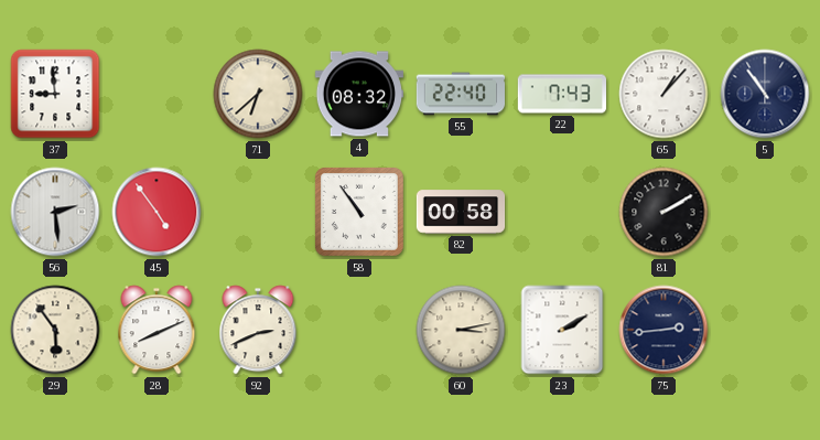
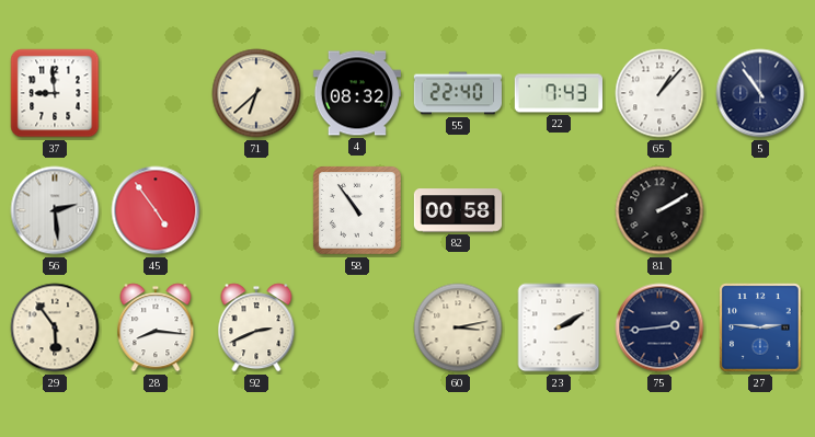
28: 8:11 -> 8:16 (156, 327)
27: none -> 2:46 (760, 327)
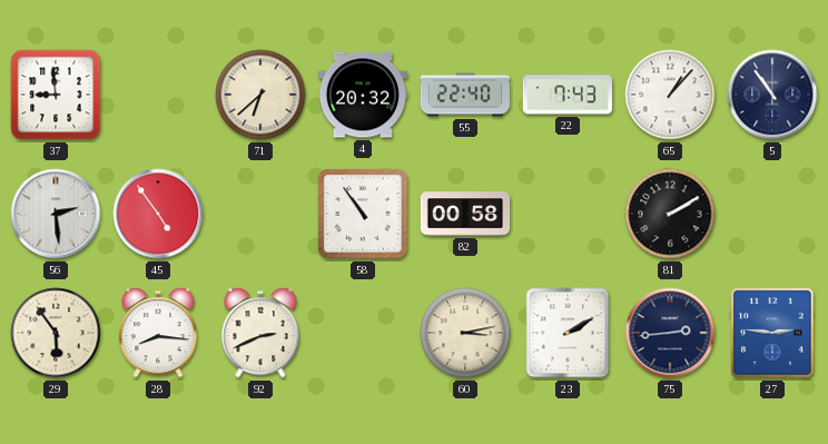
4: 08:32 -> 20:32 (362, 95)
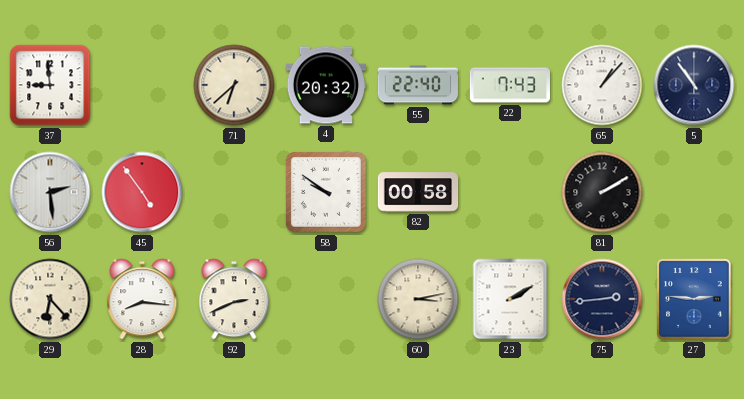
58: 10:54 -> 9:51 (326, 192)
29: 5:54 -> 6:23 (50, 299)
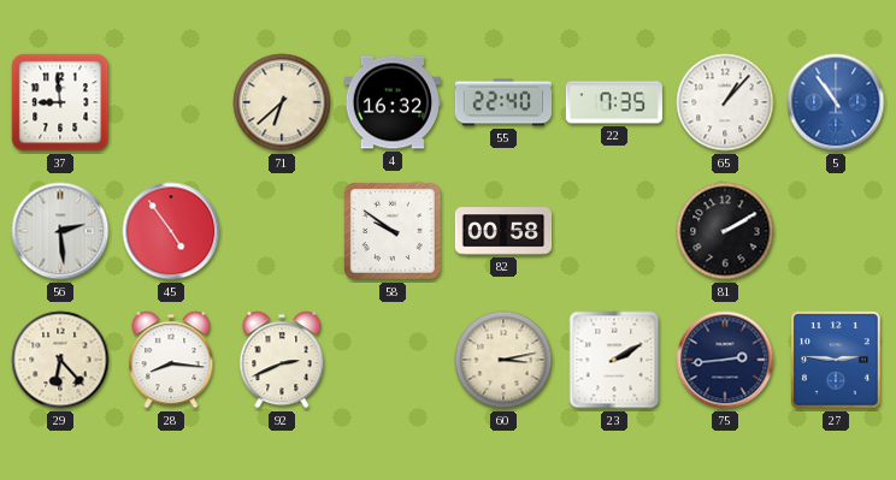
4: 20:32 -> 16:32 (391, 102)
22: 7:43 -> 7:35 (614, 102)
5 dial: navy -> blue (836, 102)
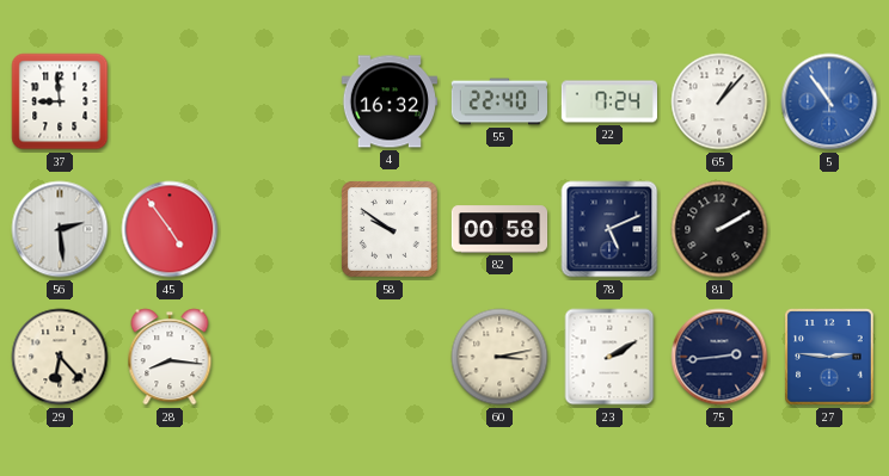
71: 6:38 -> none (282, 102)
22: 7:35 -> 7:24 (609, 101)
78: none -> 5:11 (609, 229)
92: 2:41 -> none (282, 360)
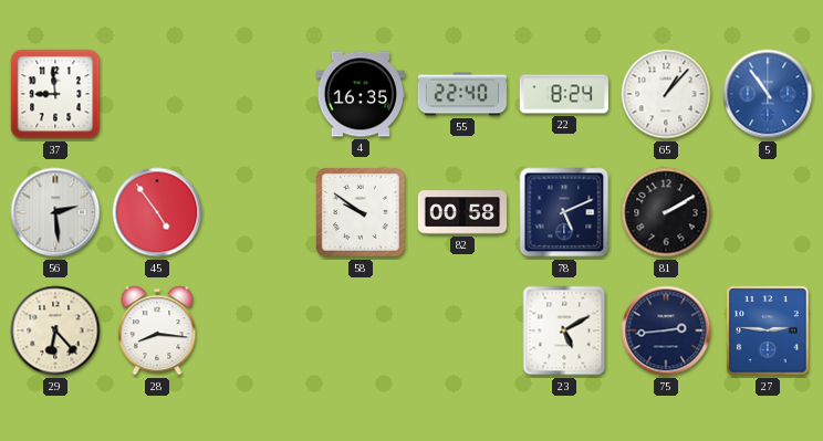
4: 16:32 -> 16:35 (360, 94)
22: 7:24 -> 8:24 (564, 94)
60: 3:13 -> none (499, 357)
23: 2:10 -> 5:10 (564, 330)
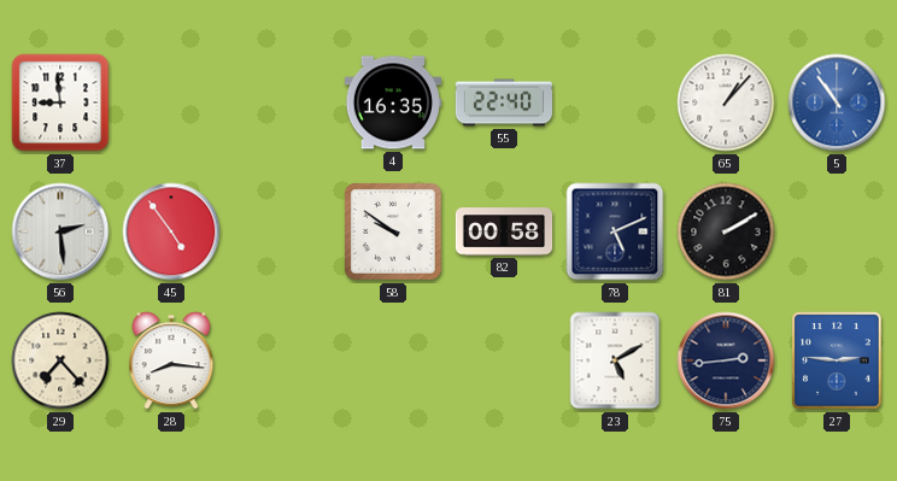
22: 8:24 -> none (564, 94)
29: 6:23 -> 7:23 (60, 360)
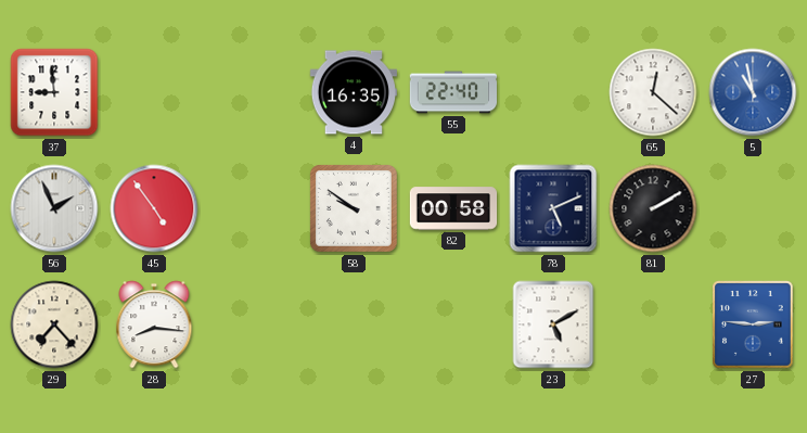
65: 1:07 -> 12:22 (653, 92)
5: 10:54 -> 10:58 (753, 92)
56: 2:29 -> 1:56 (54, 208)
75: 2:44 -> none (726, 360)
